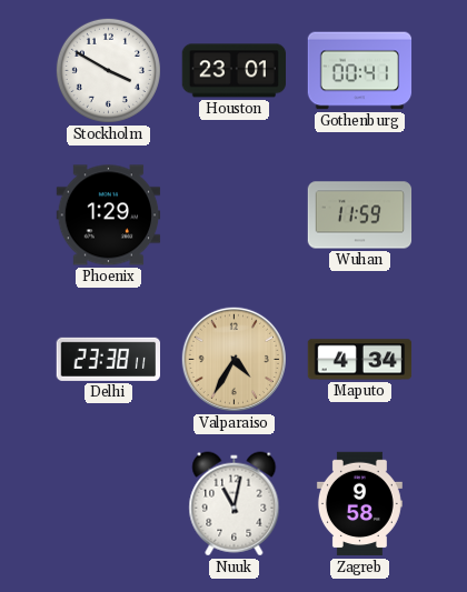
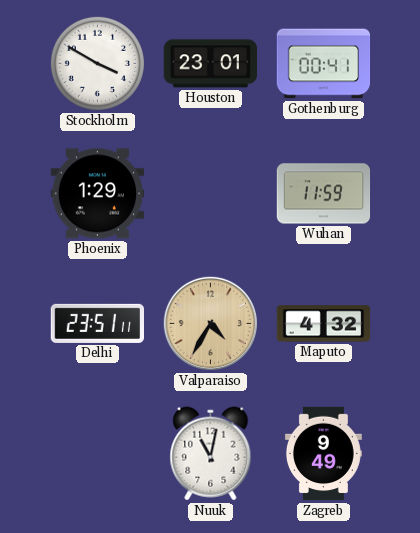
Delhi: 23:38 -> 23:51 (97, 323)
Maputo: 4:34 -> 4:32 (324, 324)
Zagreb: 9:58 -> 9:49 (323, 454)
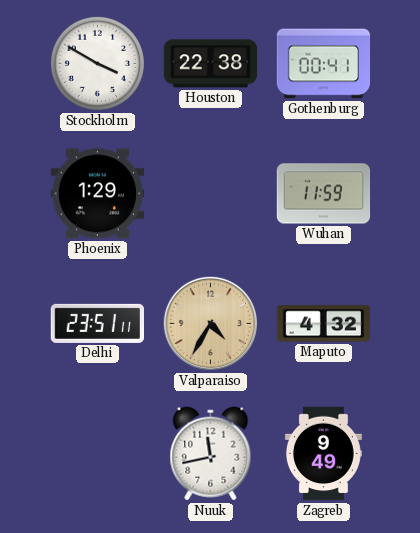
Houston: 23:01 -> 22:38 (211, 64)
Nuuk: 11:02 -> 11:43 (211, 454)
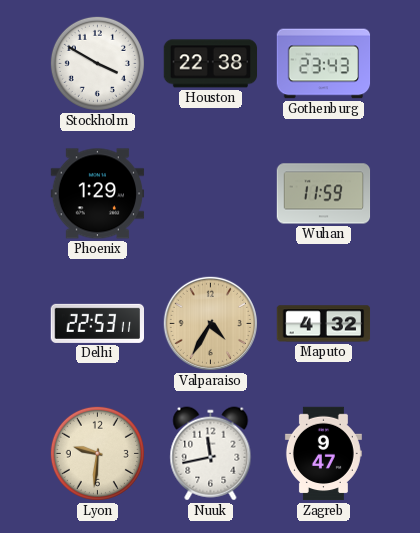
Gothenburg: 00:41 -> 23:43 (324, 64)
Delhi: 23:51 -> 22:53 (97, 323)
Lyon: none -> 9:31 (97, 453)
Zagreb: 9:49 -> 9:47 (323, 454)
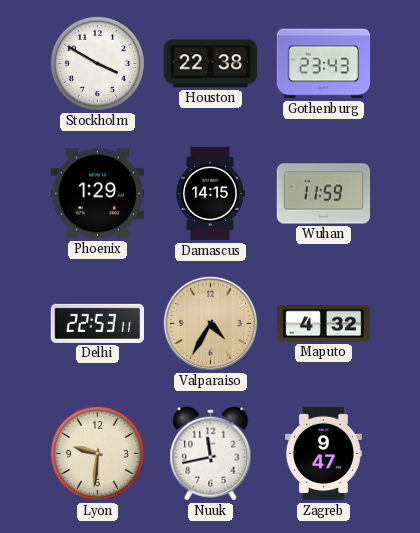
Damascus: none -> 14:15 (210, 194)
